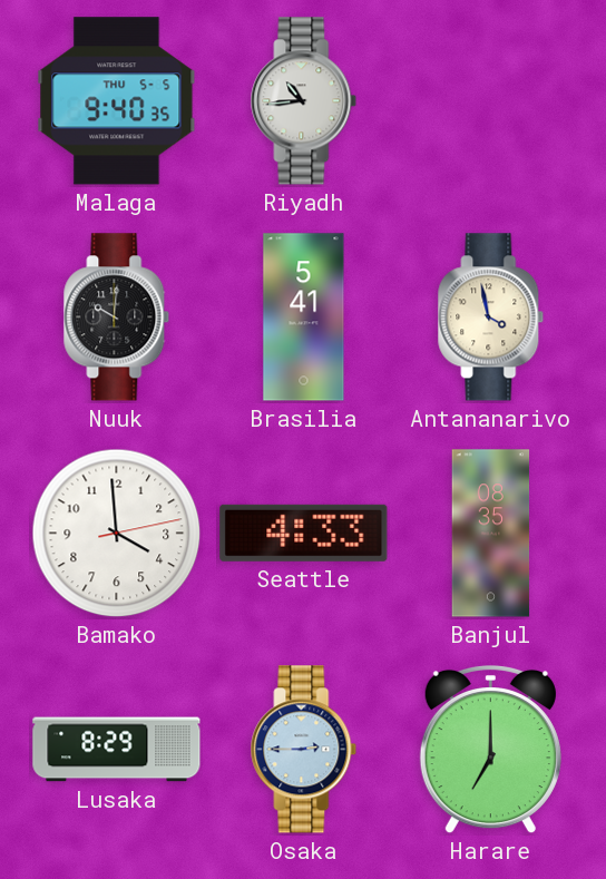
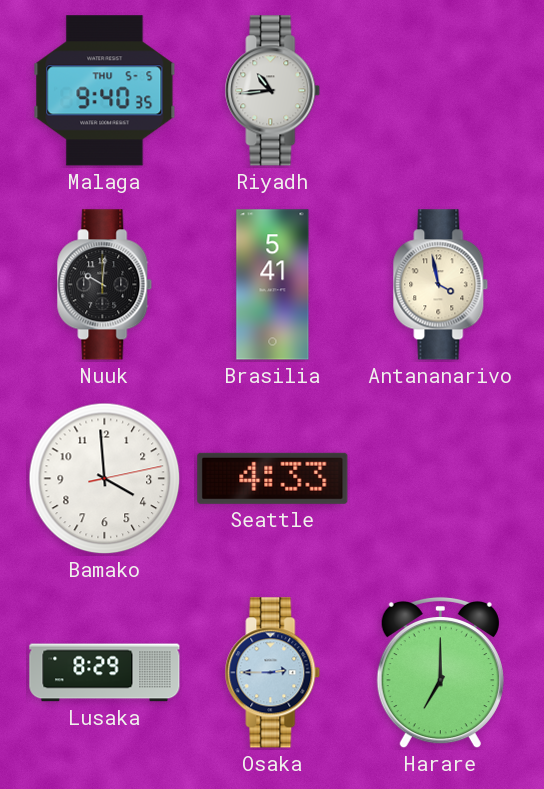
Banjul: 08:35 -> none (491, 534)
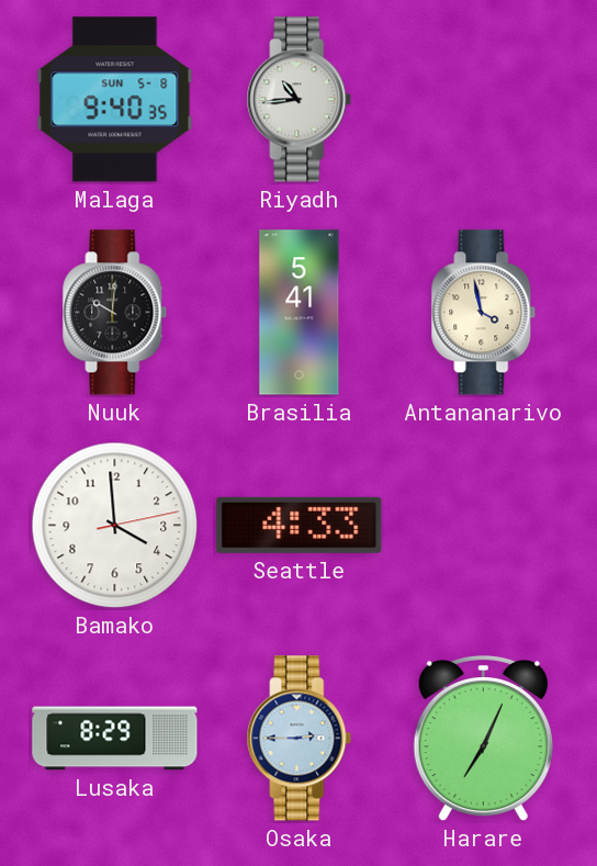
Malaga date: THU 5-5 -> SUN 5-8 (115, 100)
Harare: 7:00 -> 7:04 (483, 739)
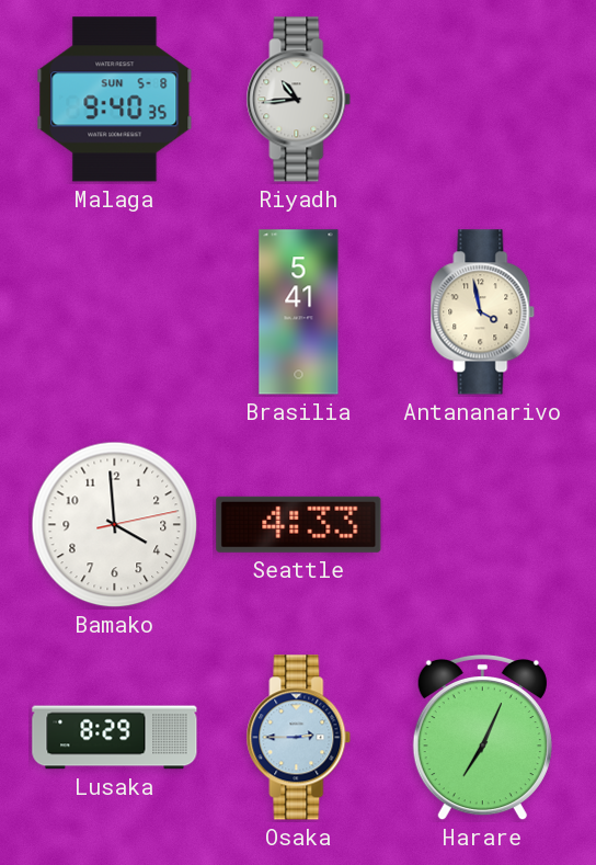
Nuuk: 10:01 -> none (115, 313)
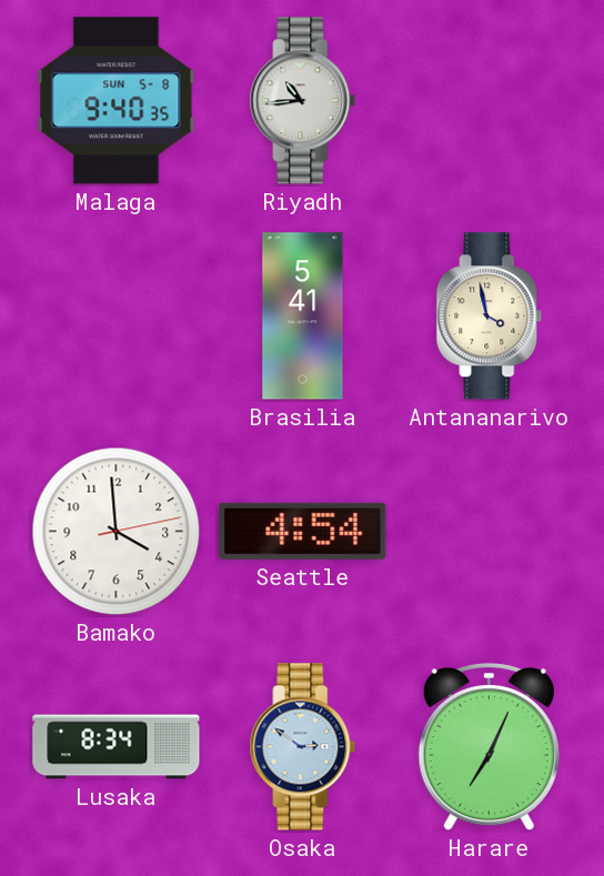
Seattle: 4:33 -> 4:54 (303, 531)
Lusaka: 8:29 -> 8:34 (117, 747)
Osaka: 2:45 -> 2:51 (303, 747)
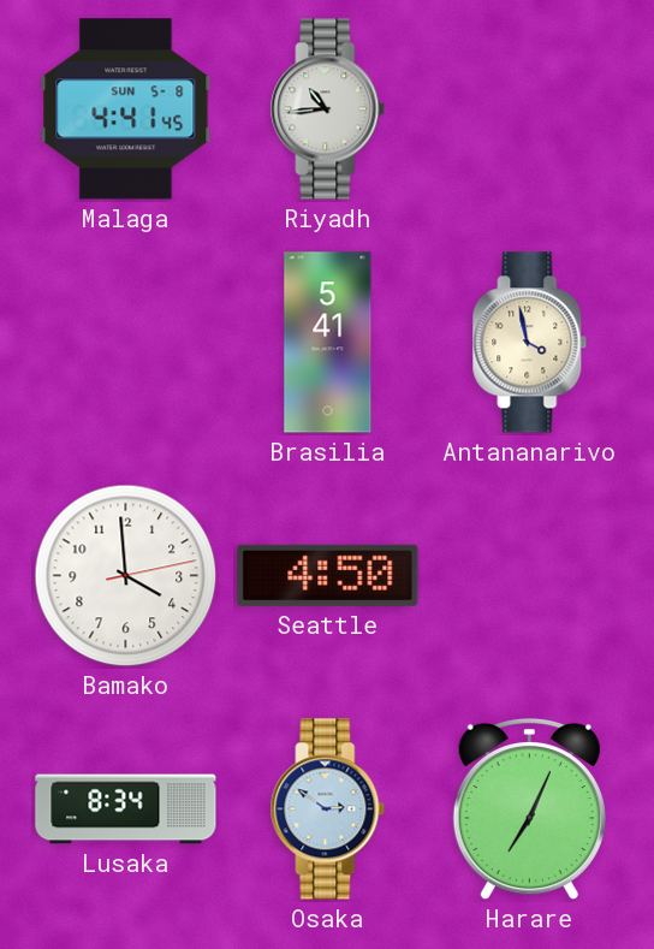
Malaga: 9:40 -> 4:41 (126, 109)
Seattle: 4:54 -> 4:50 (328, 575)
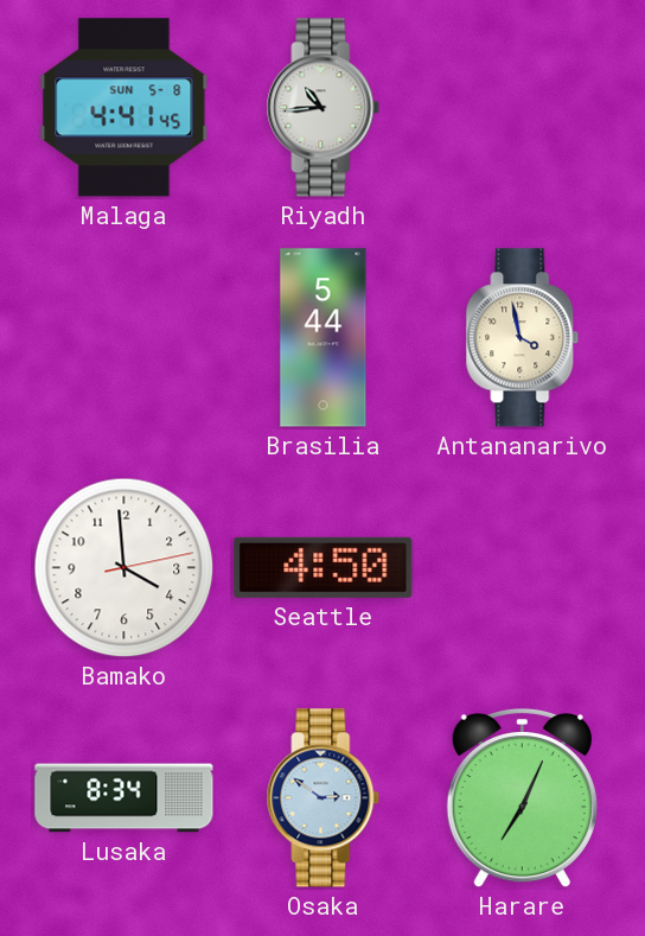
Brasilia: 5:41 -> 5:44 (324, 338)
